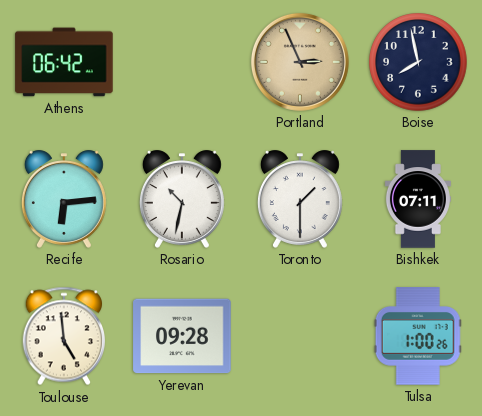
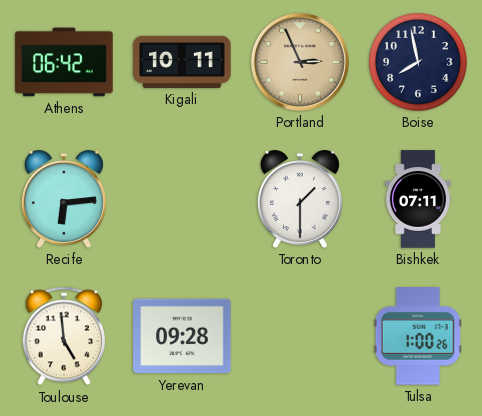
Kigali: none -> 10:11 (182, 62)
Rosario: 10:32 -> none (182, 199)
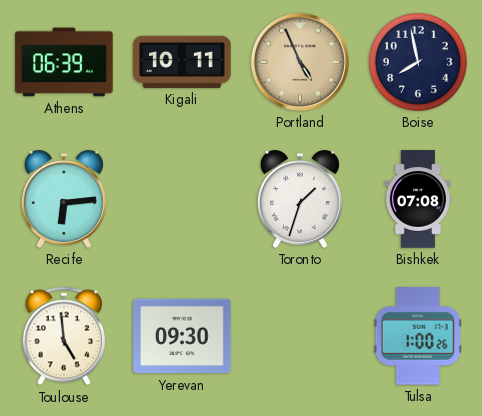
Athens: 06:42 -> 06:39 (64, 62)
Portland: 2:56 -> 4:56 (300, 62)
Toronto: 1:30 -> 1:33 (300, 199)
Bishkek: 07:11 -> 07:08 (418, 199)
Yerevan: 09:28 -> 09:30 (182, 336)
